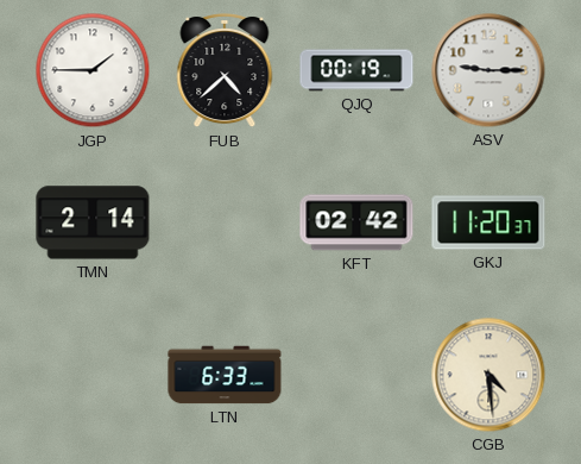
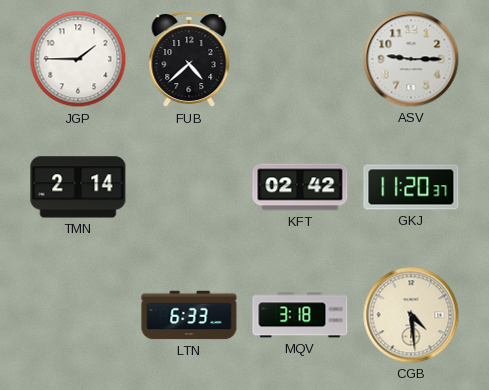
QJQ: 00:19 -> none (356, 70)
MQV: none -> 3:18 (300, 315)
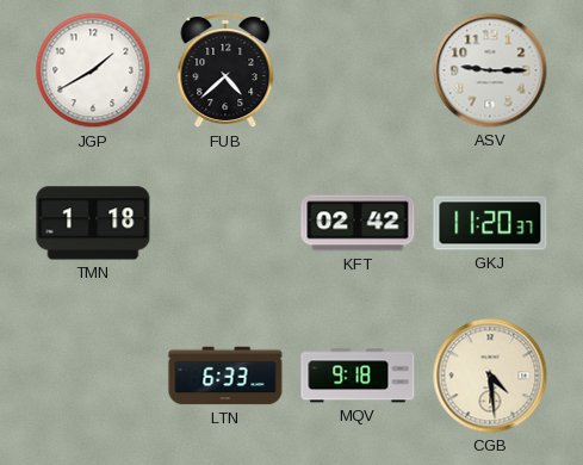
JGP: 1:45 -> 1:40 (93, 70)
TMN: 2:14 -> 1:18 (93, 223)
MQV: 3:18 -> 9:18 (358, 376)
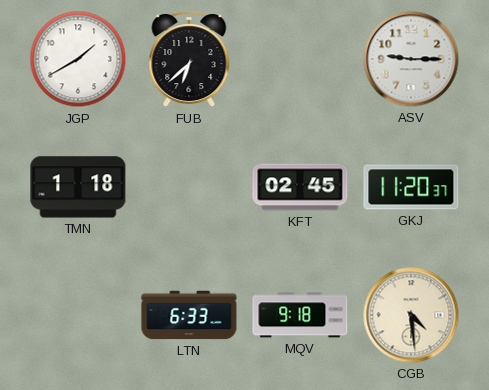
FUB: 4:38 -> 6:38 (189, 60)
KFT: 02:42 -> 02:45 (300, 187)
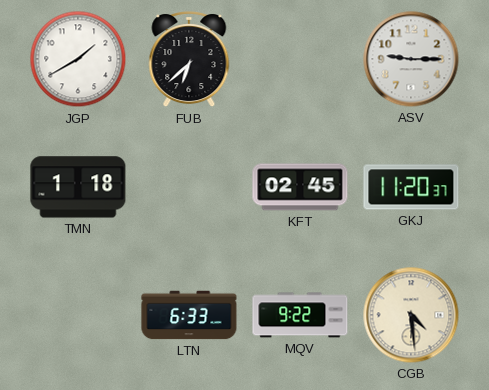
MQV: 9:18 -> 9:22 (300, 315)
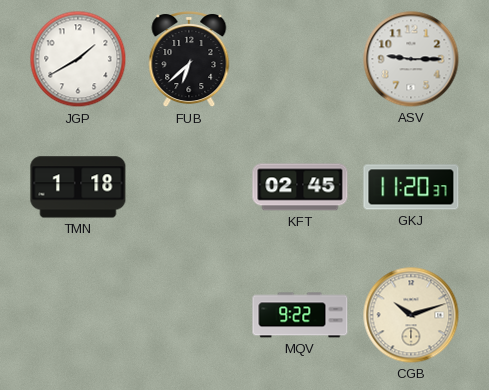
LTN: 6:33 -> none (189, 315)
CGB: 4:29 -> 10:12 (411, 315)
